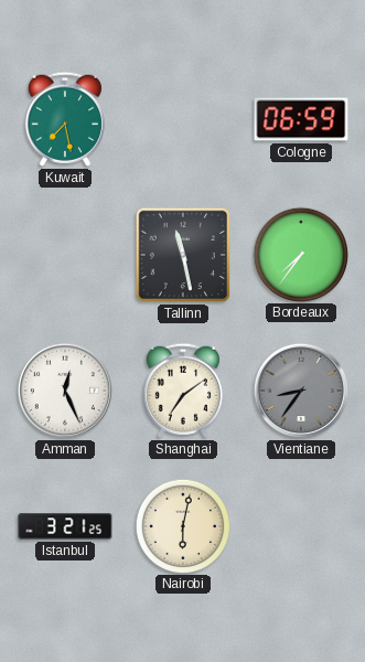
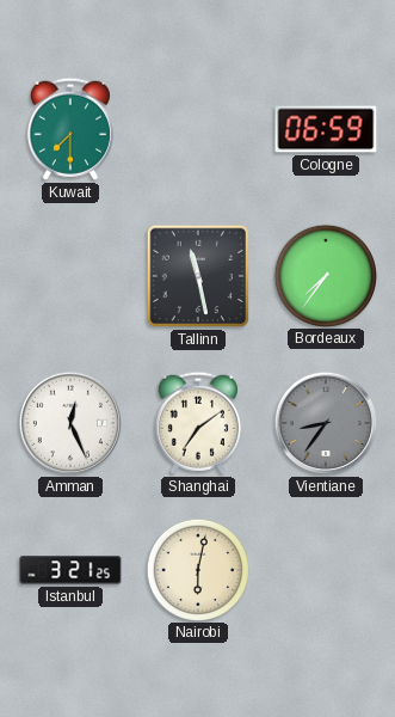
Kuwait: 7:28 -> 7:30 (70, 129)
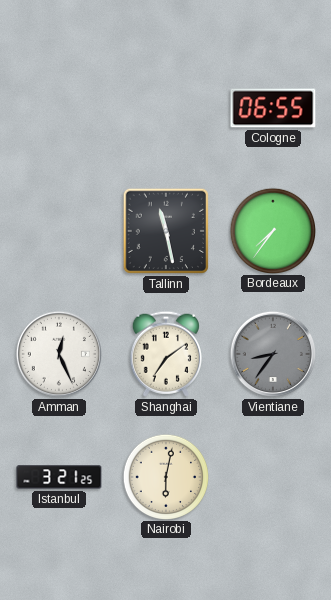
Kuwait: 7:30 -> none (70, 129)
Cologne: 06:59 -> 06:55 (273, 108)
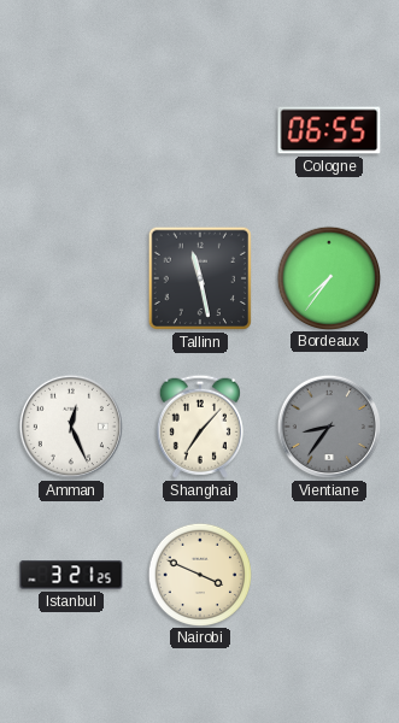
Shanghai: 7:09 -> 7:07 (200, 427)
Nairobi: 6:02 -> 3:49 (199, 574)
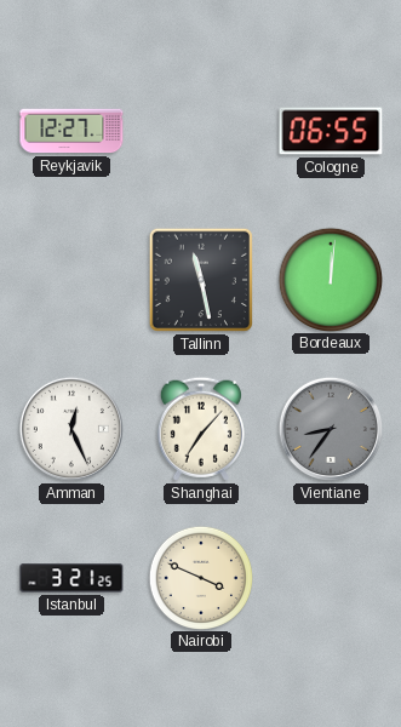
Reykjavik: none -> 12:27 (71, 131)
Bordeaux: 7:36 -> 12:01 (330, 279)
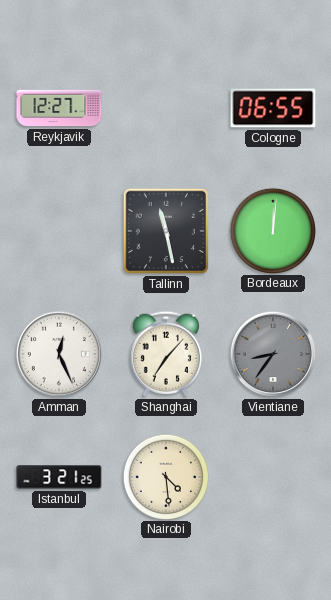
Nairobi: 3:49 -> 4:29 (165, 476)
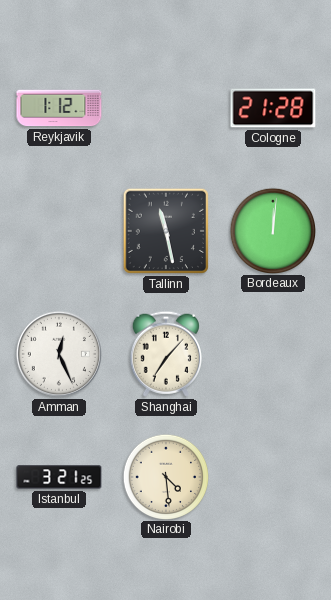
Reykjavik: 12:27 -> 1:12 (59, 108)
Cologne: 06:55 -> 21:28 (273, 108)
Vientiane: 8:36 -> none (273, 354)
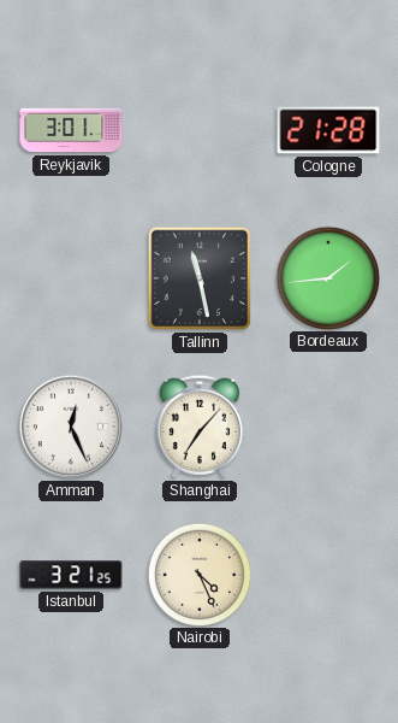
Reykjavik: 1:12 -> 3:01 (71, 130)
Bordeaux: 12:01 -> 1:44 (327, 277)
Nairobi: 4:29 -> 4:26 (198, 574)
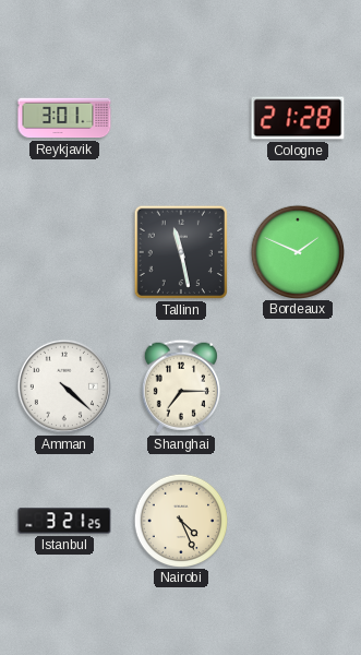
Bordeaux: 1:44 -> 1:49 (297, 251)
Amman: 12:26 -> 4:22 (64, 386)
Shanghai: 7:07 -> 7:15 (181, 386)
